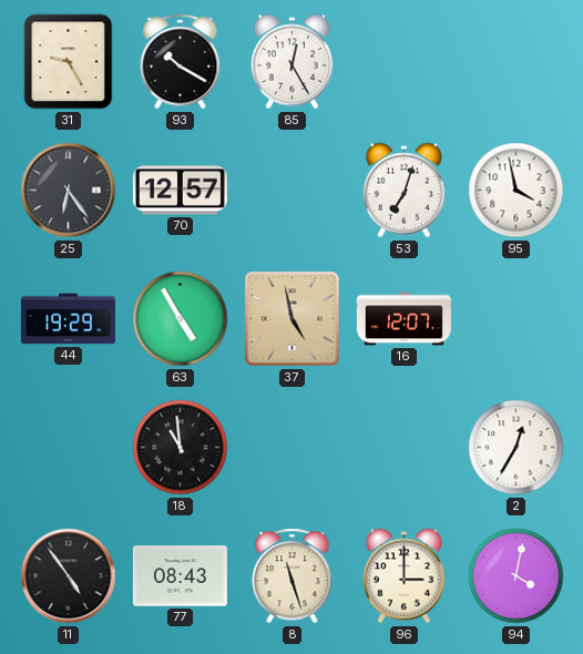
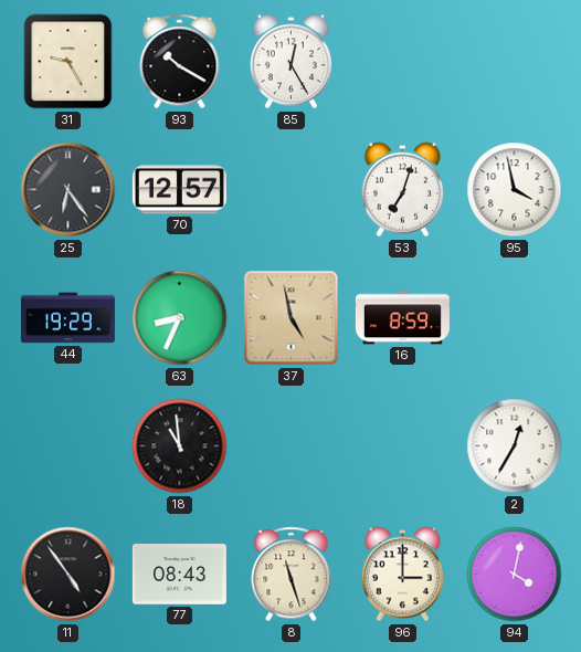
63: 4:55 -> 8:34 (180, 318)
16: 12:07 -> 8:59 (402, 318)
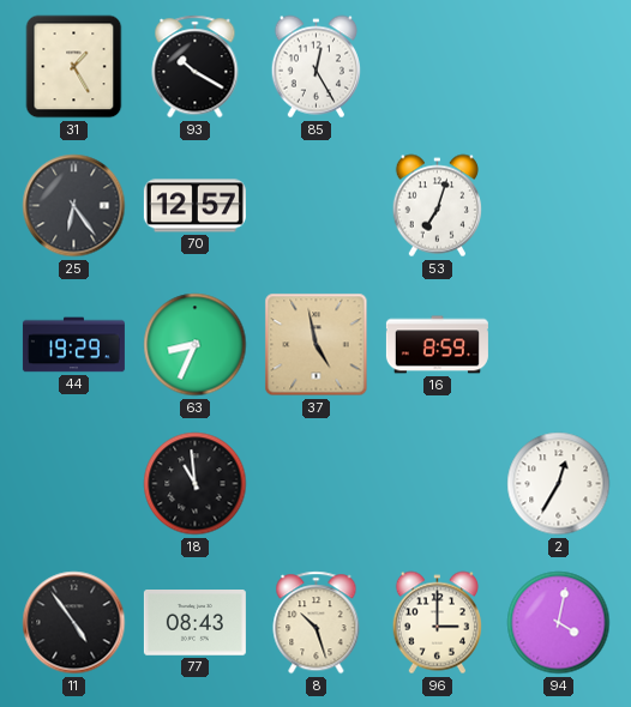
31: 9:25 -> 1:25 (74, 67)
95: 3:58 -> none (515, 190)
8: 11:27 -> 10:27 (317, 623)
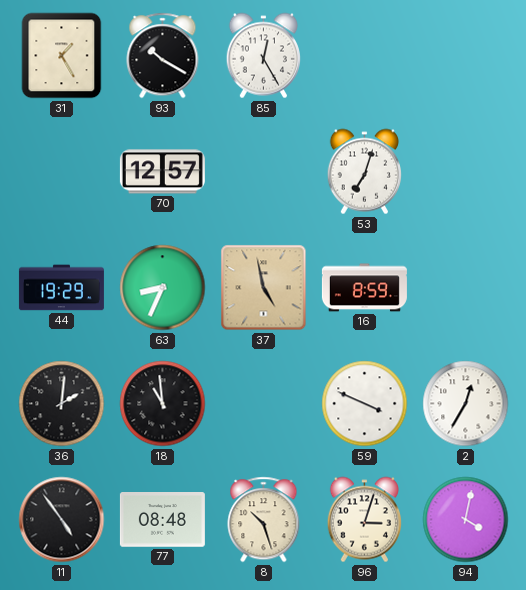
25: 6:24 -> none (74, 206)
36: none -> 2:01 (62, 404)
59: none -> 3:49 (365, 404)
77: 08:43 -> 08:48 (162, 520)
96: 3:00 -> 3:03 (364, 520)
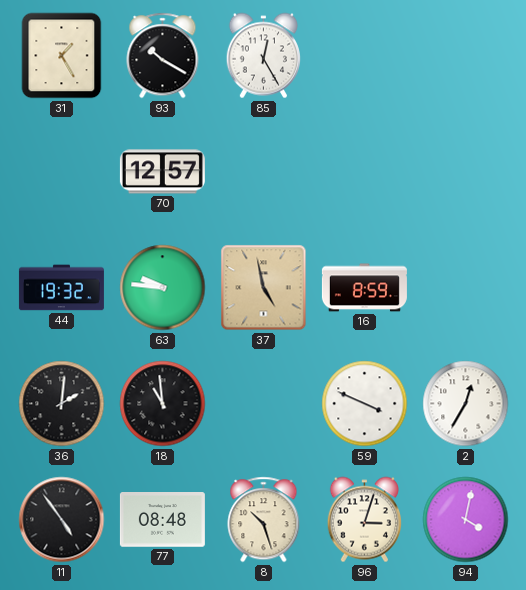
53: 7:03 -> none (364, 172)
44: 19:29 -> 19:32 (61, 288)
63: 8:34 -> 9:46 (163, 288)
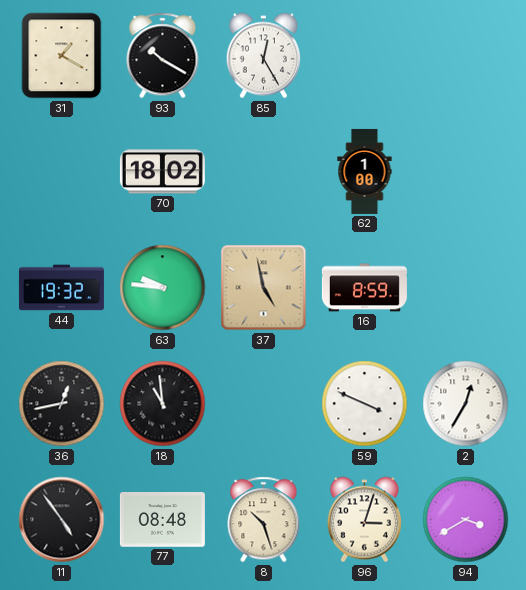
31: 1:25 -> 1:20 (62, 56)
70: 12:57 -> 18:02 (162, 172)
62: none -> 1:00 (365, 171)
36: 2:01 -> 12:43 (62, 404)
94: 4:02 -> 3:40 (466, 520)
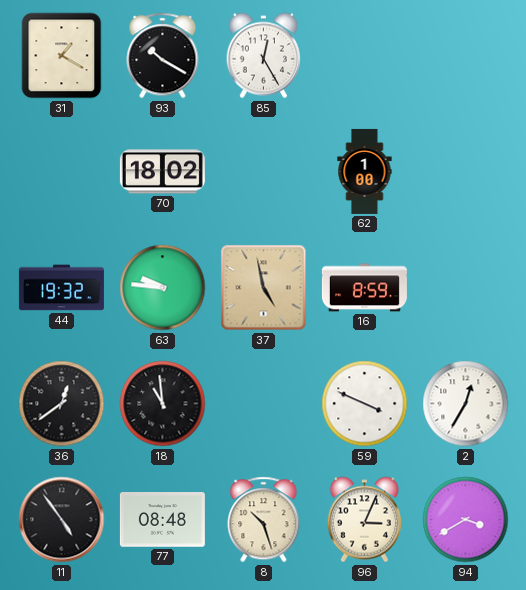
36: 12:43 -> 12:39 (62, 404)
96: 3:03 -> 3:04 (364, 520)
